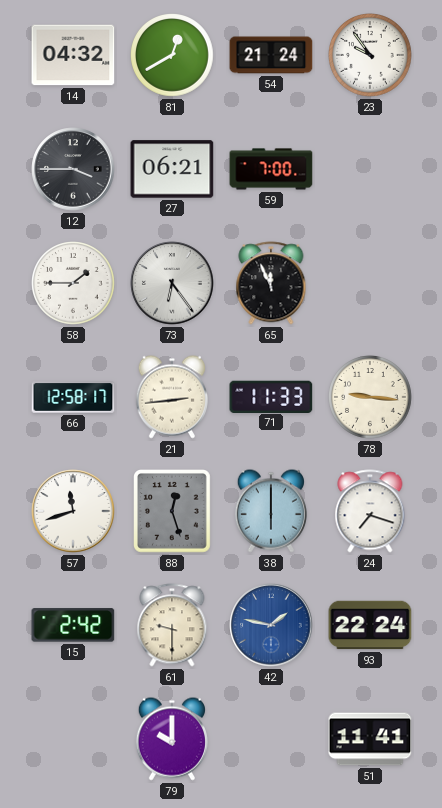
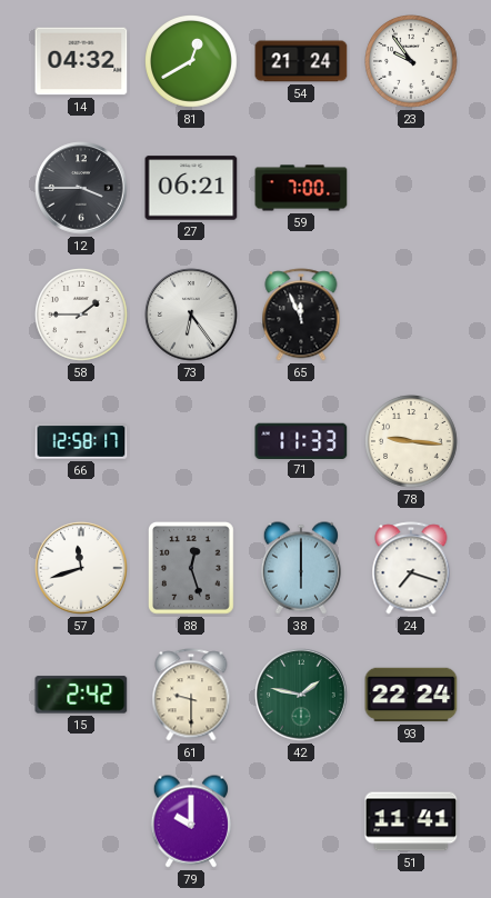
21: 2:44 -> none (172, 397)
42 dial: blue -> green (301, 695)
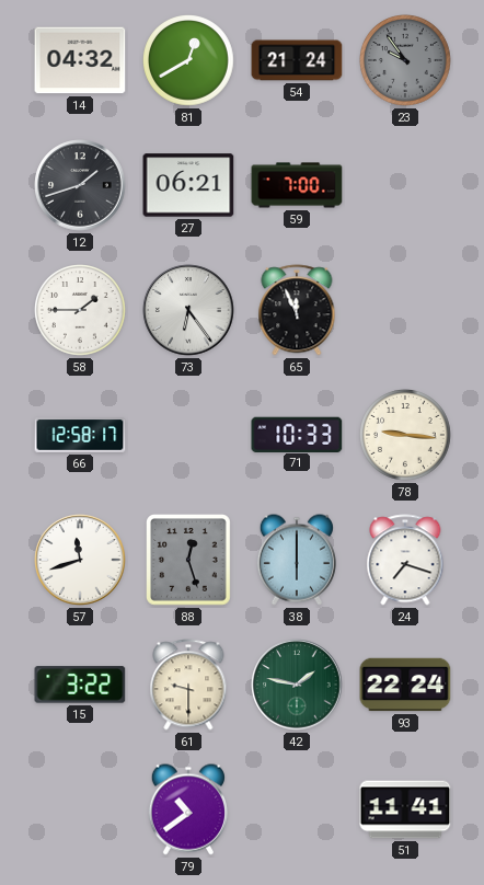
23 dial: white -> grey (406, 61)
12: 3:45 -> 1:42 (80, 185)
71: 11:33 -> 10:33 (297, 434)
15: 2:42 -> 3:22 (80, 685)
79: 10:00 -> 10:39 (188, 809)
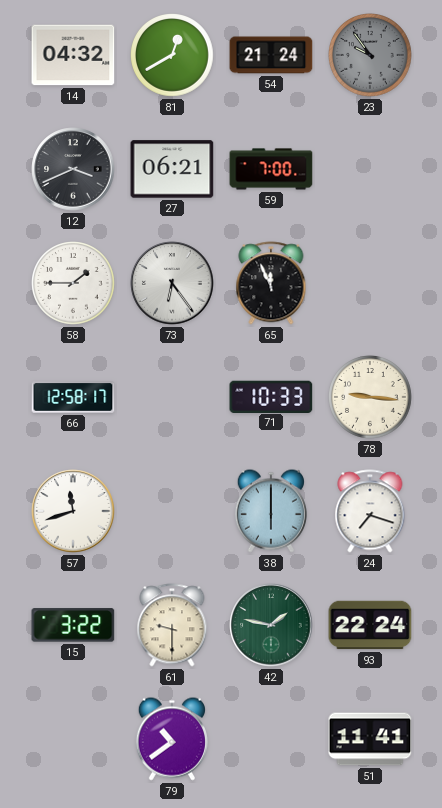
12: 1:42 -> 3:41 (73, 169)
88: 12:27 -> none (189, 560)
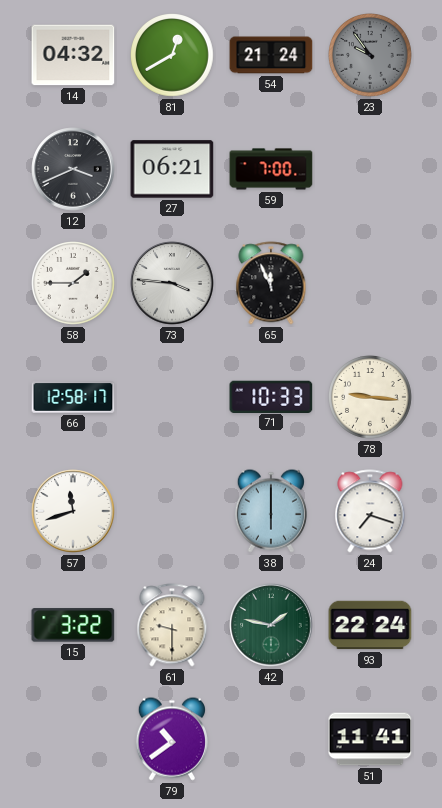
73: 6:24 -> 3:46 (172, 283)
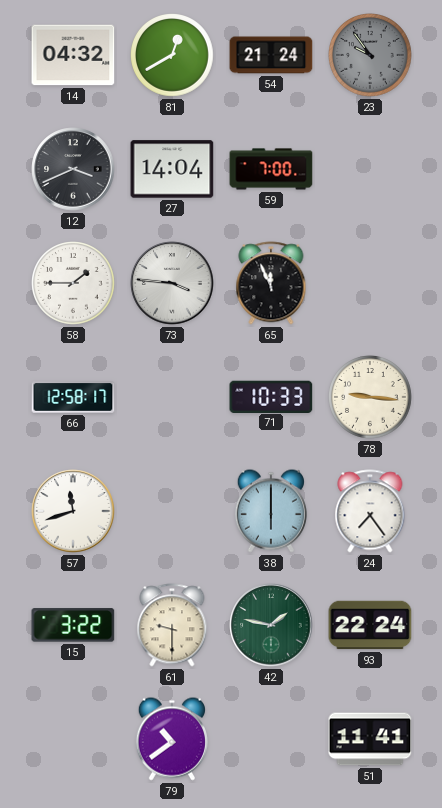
27: 06:21 -> 14:04 (172, 169)
24: 7:18 -> 7:24 (370, 511)
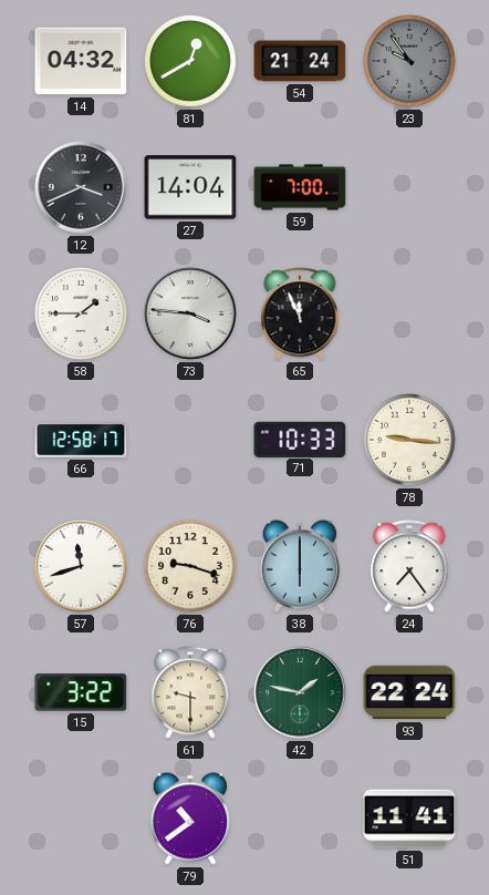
76: none -> 9:18 (191, 567)
